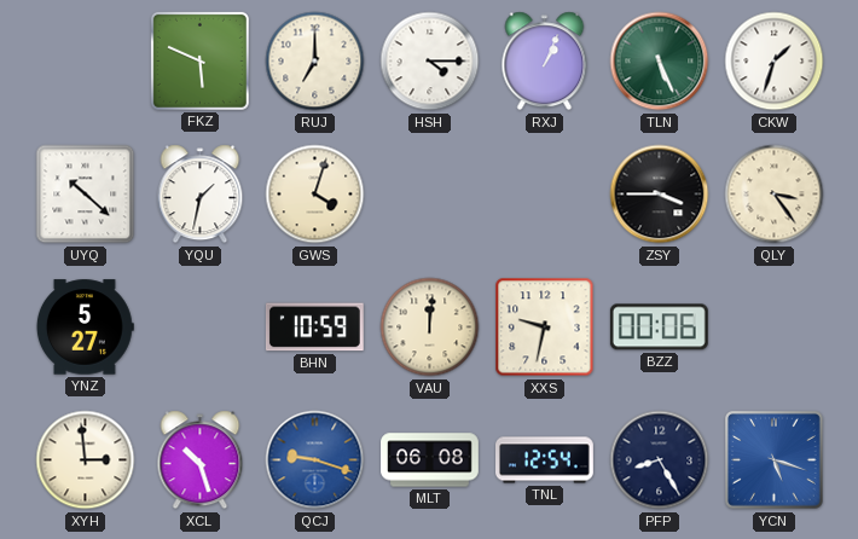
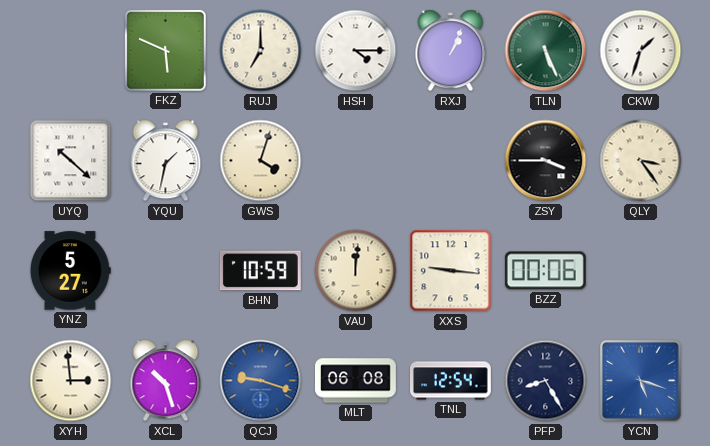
XXS: 9:32 -> 9:16 (451, 271)
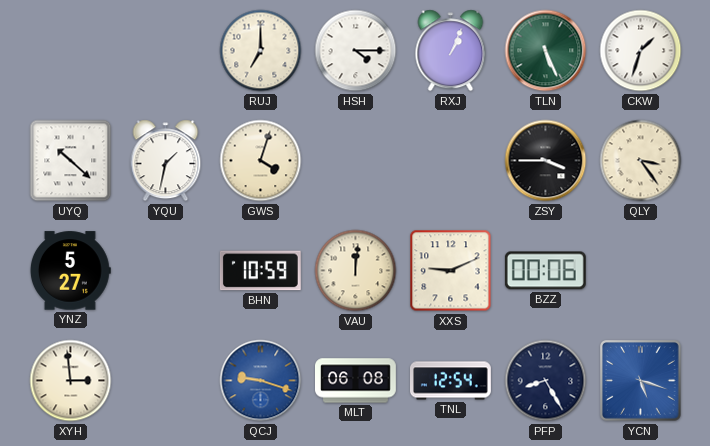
FKZ: 5:49 -> none (165, 50)
XXS: 9:16 -> 9:11 (451, 271)
XCL: 10:27 -> none (166, 381)
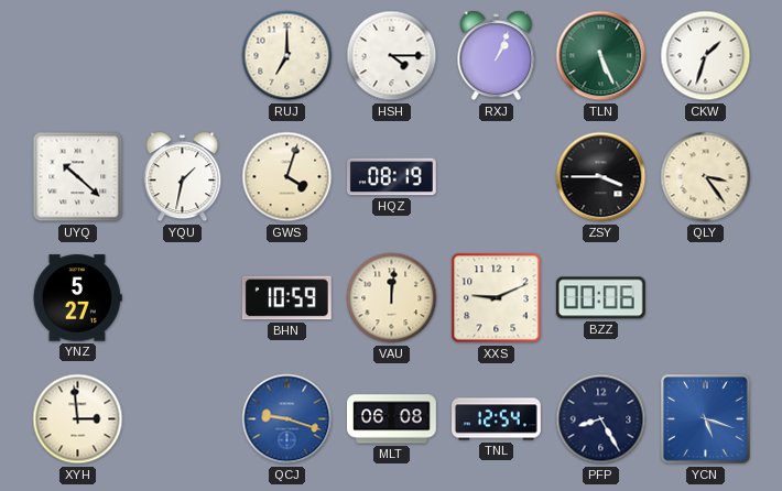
HQZ: none -> 08:19 (391, 177)
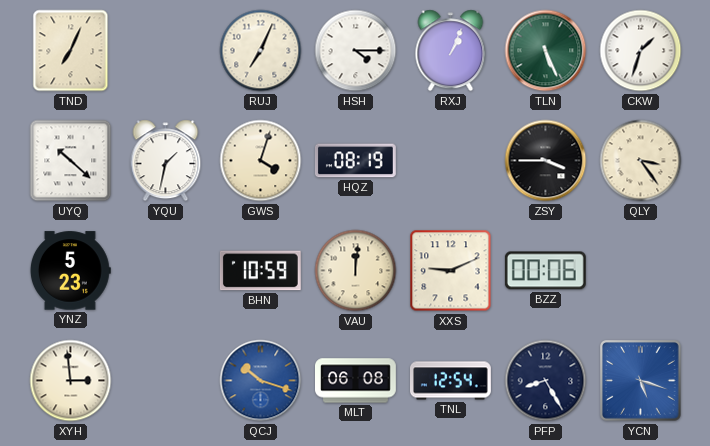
TND: none -> 7:04 (71, 51)
RUJ: 7:00 -> 7:04 (261, 51)
YNZ: 5:27 -> 5:23 (70, 271)
QCJ: 9:18 -> 10:18 (261, 381)
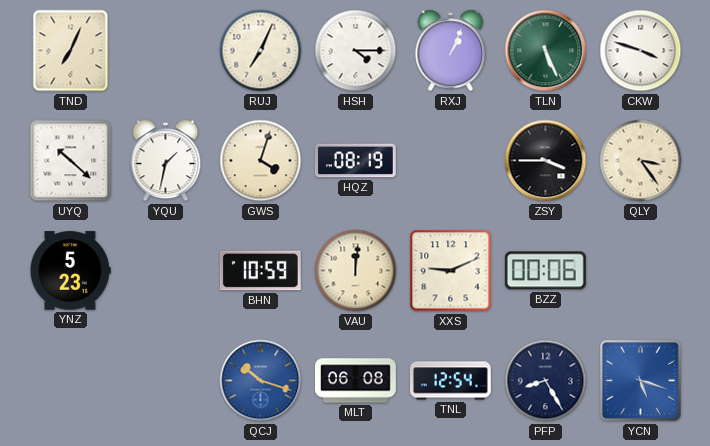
CKW: 1:33 -> 3:48 (641, 51)
XYH: 2:59 -> none (71, 381)
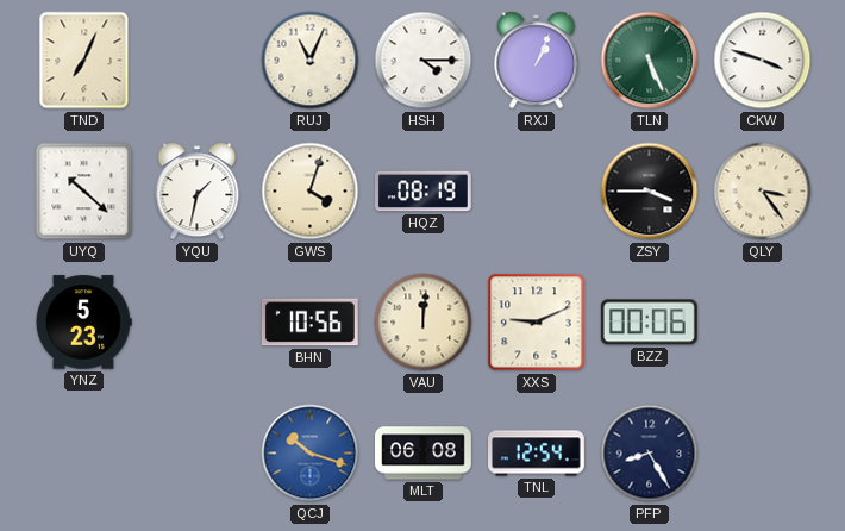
RUJ: 7:04 -> 11:04 (311, 61)
BHN: 10:59 -> 10:56 (309, 323)
YCN: 5:18 -> none (641, 381)
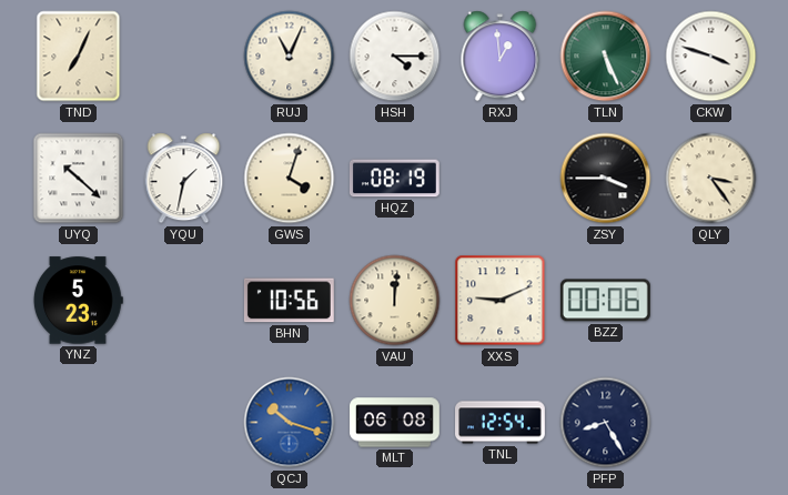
RXJ: 1:04 -> 12:59 (501, 57)
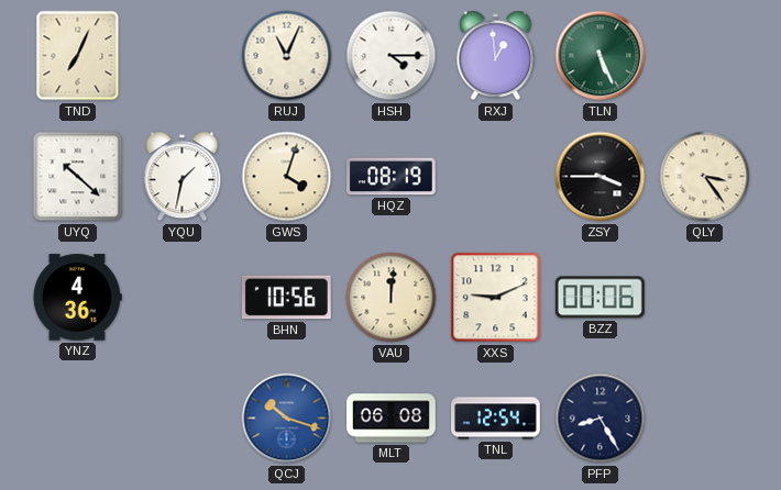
CKW: 3:48 -> none (711, 57)
YNZ: 5:23 -> 4:36 (77, 298)
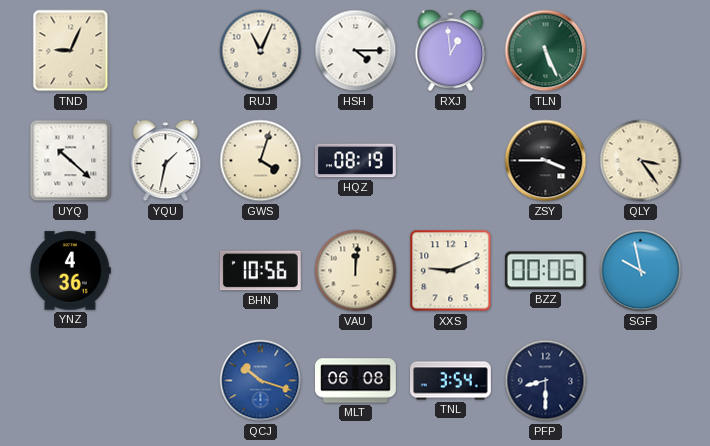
TND: 7:04 -> 9:04 (71, 51)
SGF: none -> 9:58 (641, 271)
TNL: 12:54 -> 3:54 (451, 381)
PFP: 8:25 -> 8:30 (546, 381)
